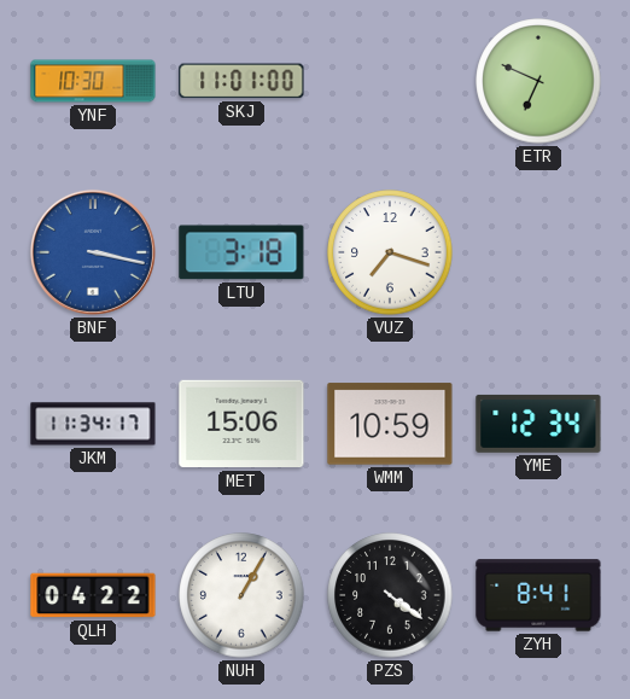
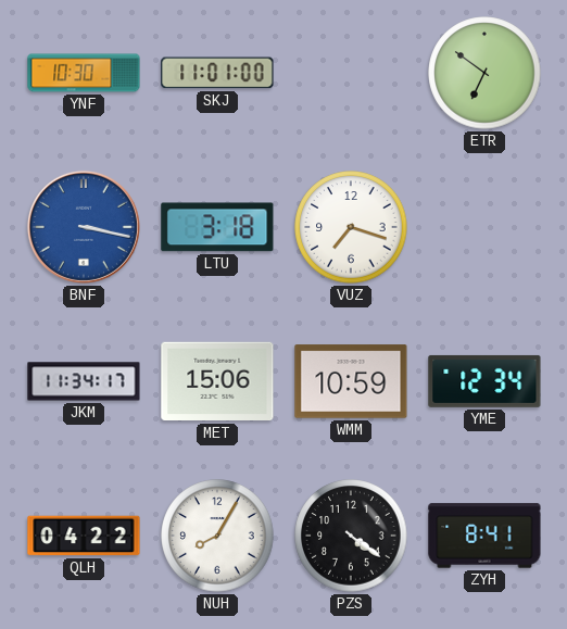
ETR: 6:49 -> 6:51 (484, 73)
NUH: 1:05 -> 8:05 (217, 536)
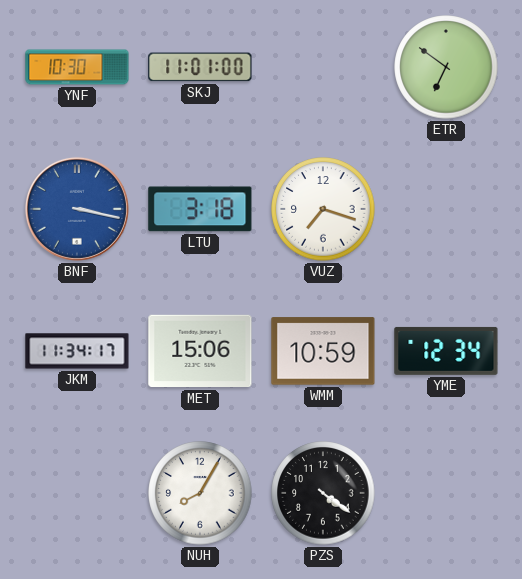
QLH: 04:22 -> none (84, 536)
ZYH: 8:41 -> none (484, 536)
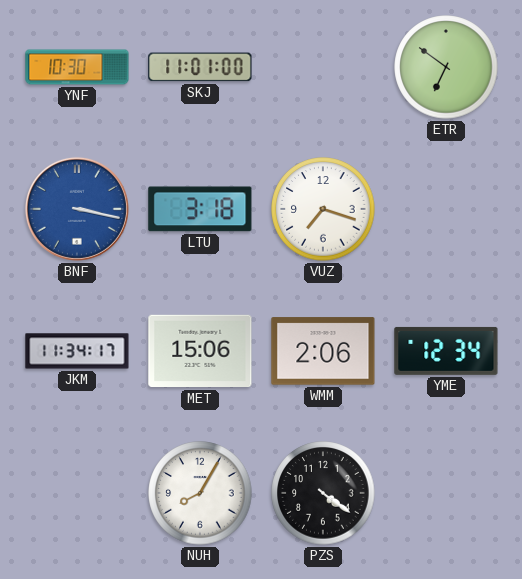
WMM: 10:59 -> 2:06 (323, 351)
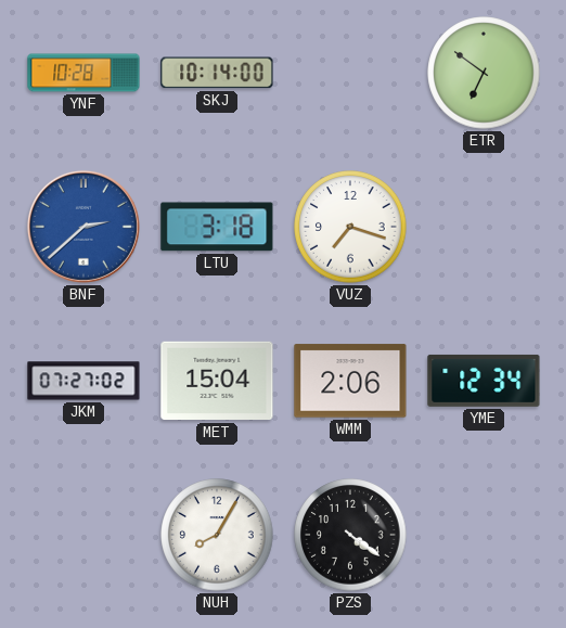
YNF: 10:30 -> 10:28 (83, 73)
SKJ: 11:01 -> 10:14 (217, 73)
BNF: 3:17 -> 2:38 (83, 227)
JKM: 11:34 -> 07:27 (83, 381)
MET: 15:06 -> 15:04 (217, 381)
